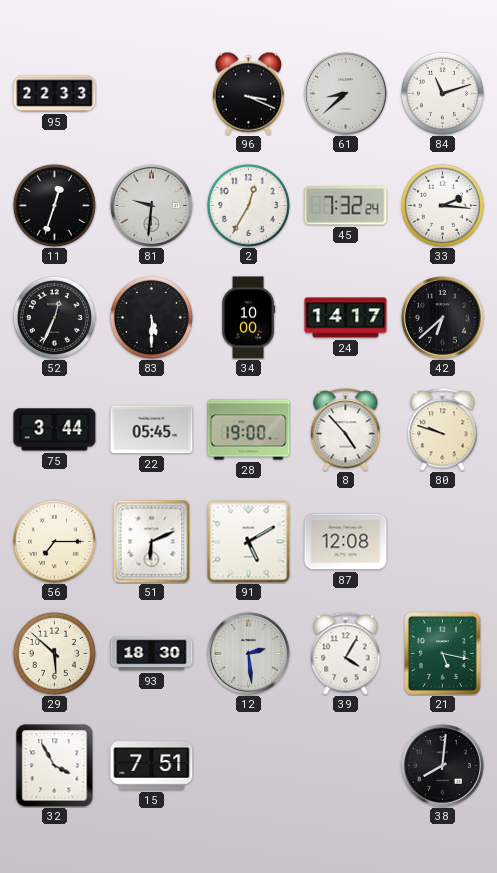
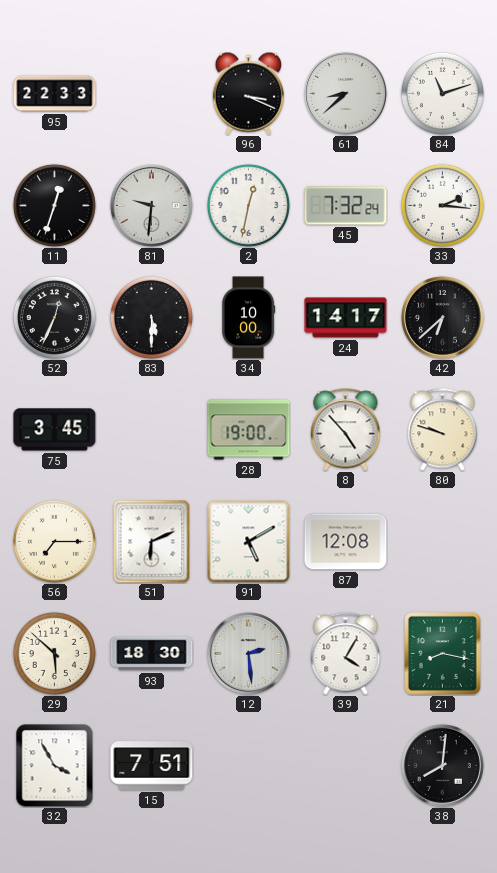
2: 12:35 -> 12:32 (248, 205)
75: 3:44 -> 3:45 (55, 430)
22: 05:45 -> none (152, 430)
21: 5:17 -> 8:17 (442, 653)
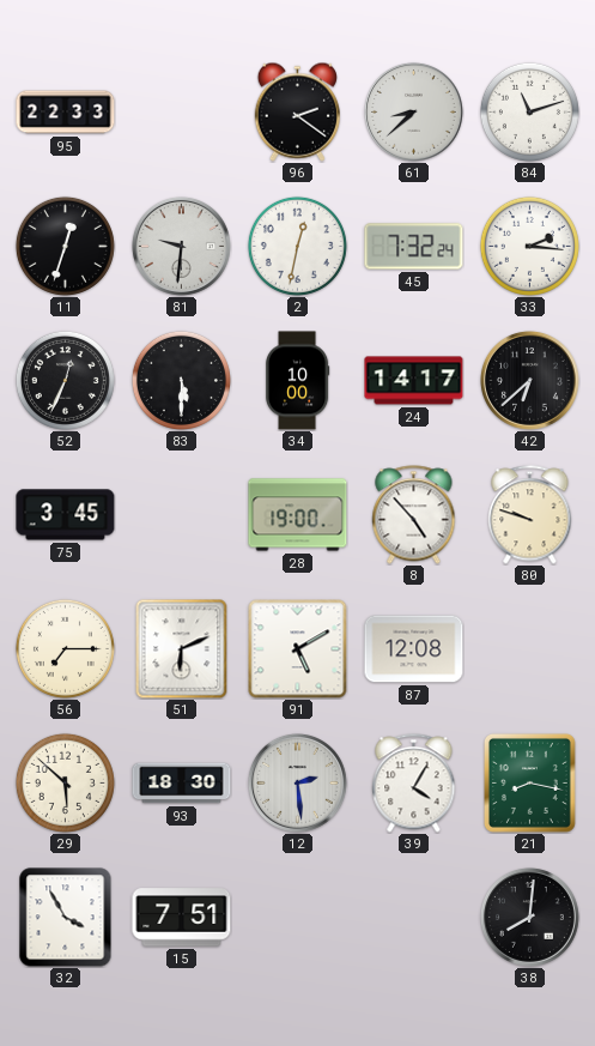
96: 3:19 -> 2:21 (297, 111)
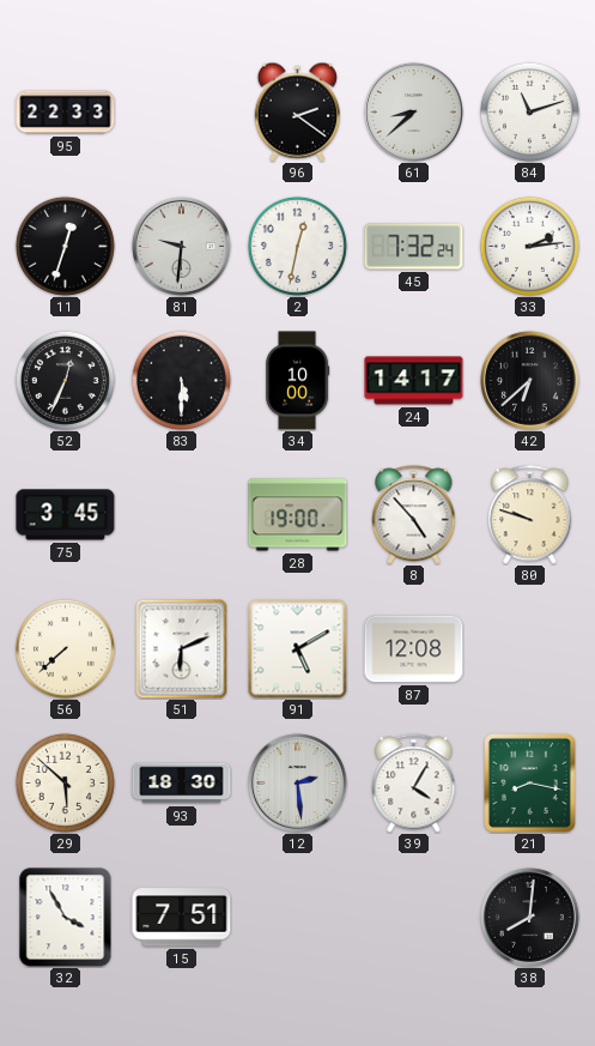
33: 2:16 -> 2:14 (529, 246)
56: 7:15 -> 7:38 (65, 648)
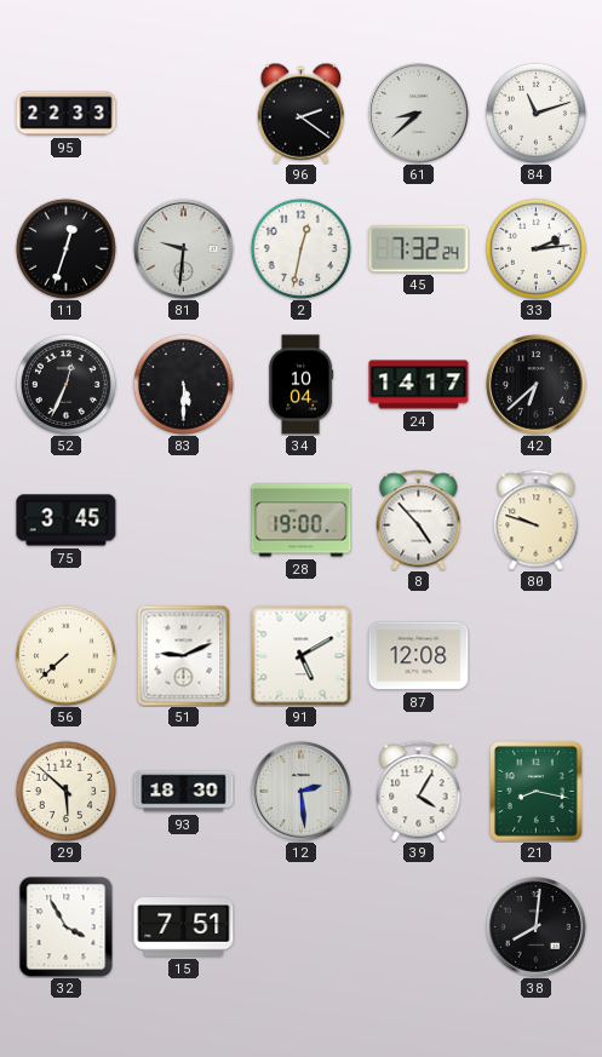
34: 10:00 -> 10:04 (302, 385)
51: 6:11 -> 9:11 (184, 655)
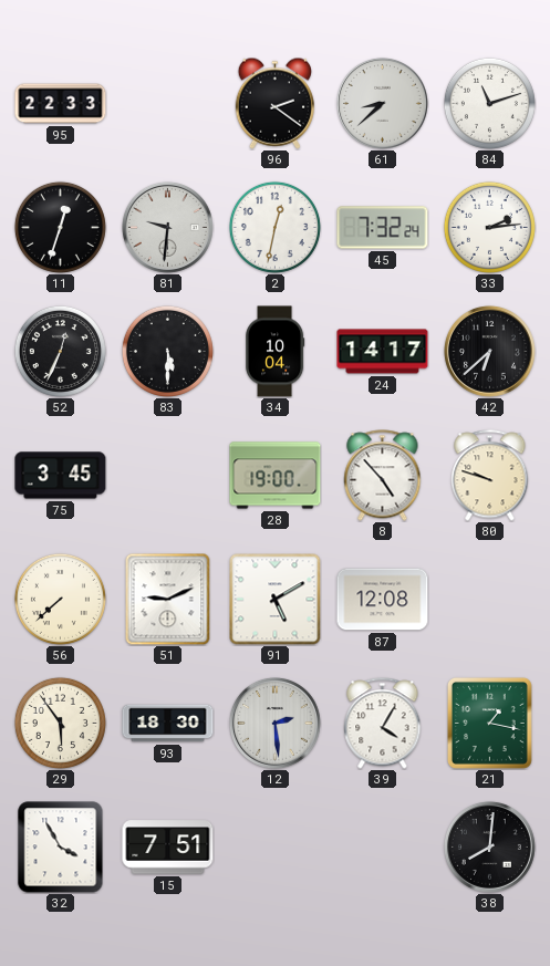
29: 5:52 -> 5:54 (60, 723)
21: 8:17 -> 1:17 (489, 723)
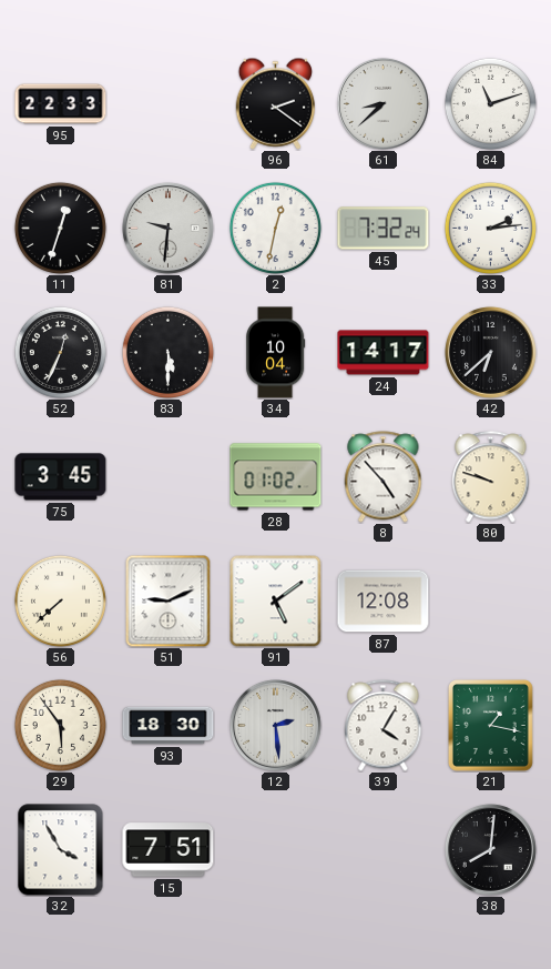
28: 19:00 -> 01:02 (276, 477)
91: 5:10 -> 5:09 (276, 602)
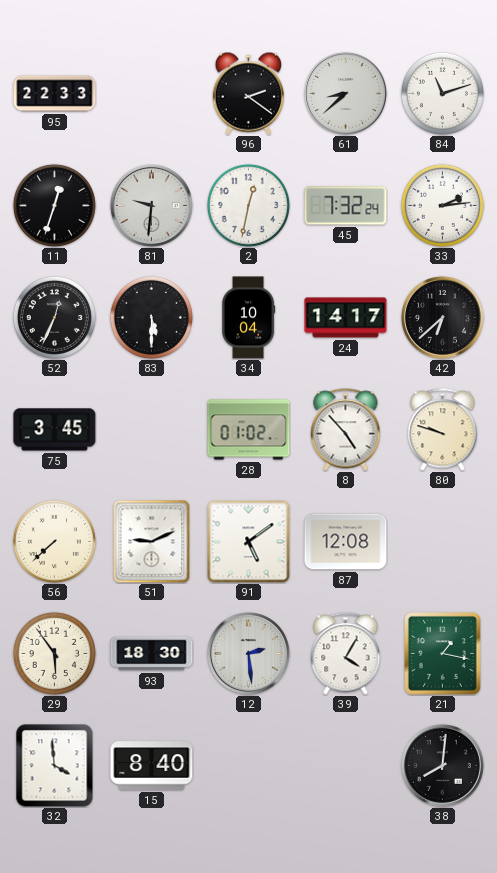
32: 3:55 -> 3:59 (55, 766)
15: 7:51 -> 8:40 (152, 766)
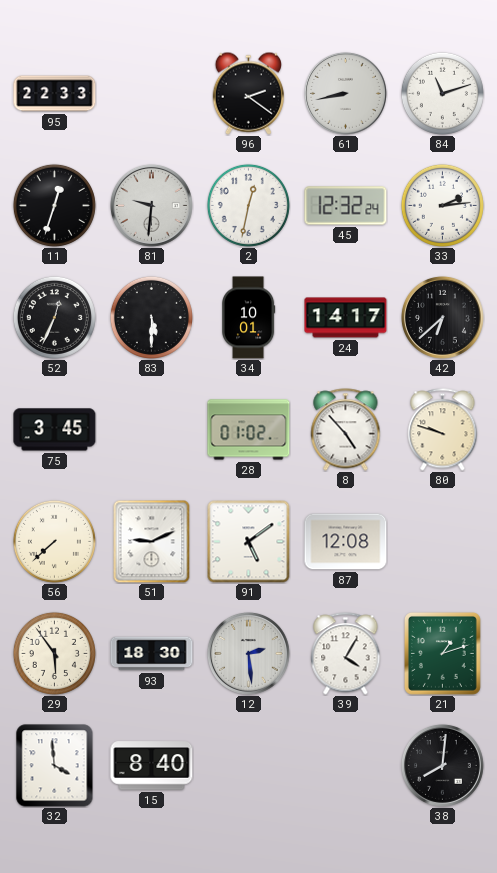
61: 8:38 -> 8:43 (345, 93)
45: 7:32 -> 12:32 (346, 206)
34: 10:04 -> 10:01 (249, 318)
21: 1:17 -> 1:12 (442, 653)
